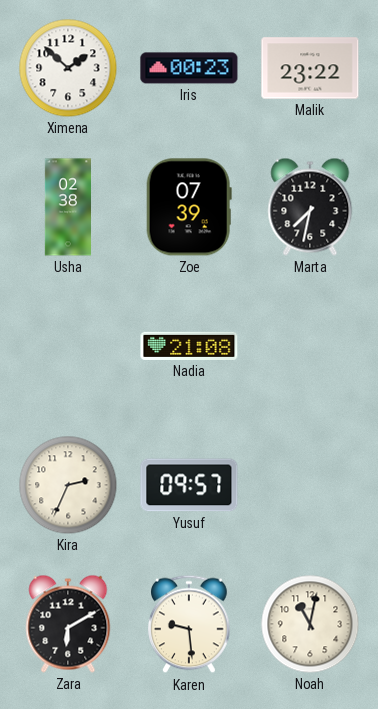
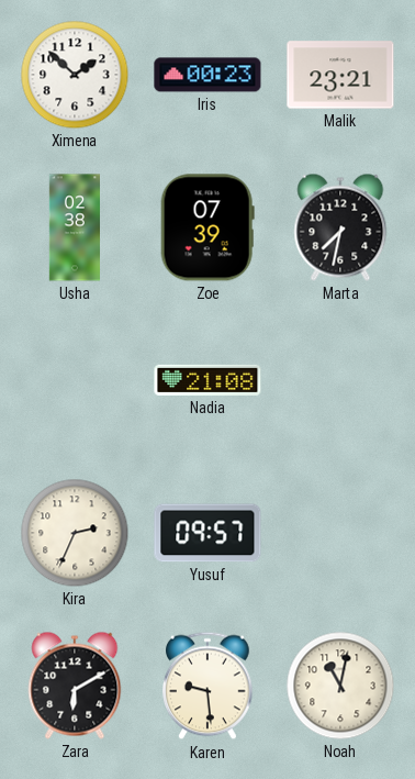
Malik: 23:22 -> 23:21 (340, 75)
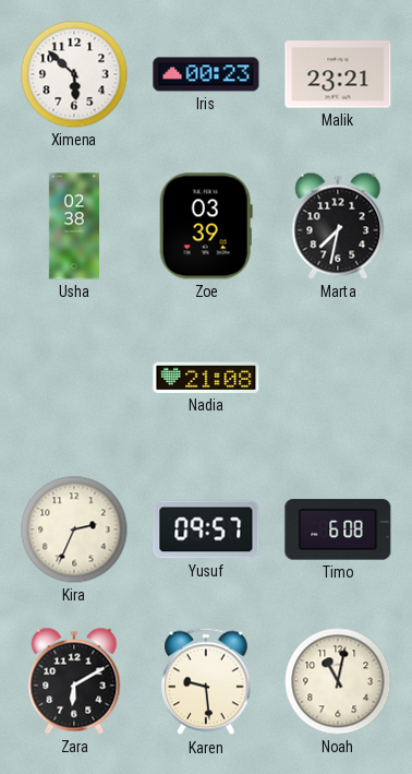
Ximena: 1:52 -> 5:52 (74, 74)
Zoe: 07:39 -> 03:39 (206, 226)
Timo: none -> 6:08 (338, 529)
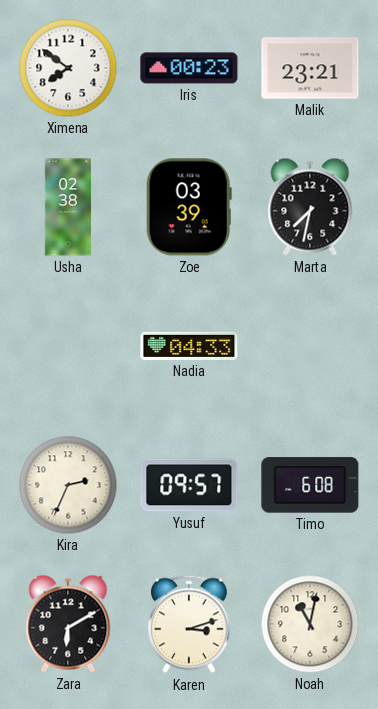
Ximena: 5:52 -> 7:51 (68, 68)
Nadia: 21:08 -> 04:33 (189, 346)
Karen: 9:29 -> 3:12 (190, 624)
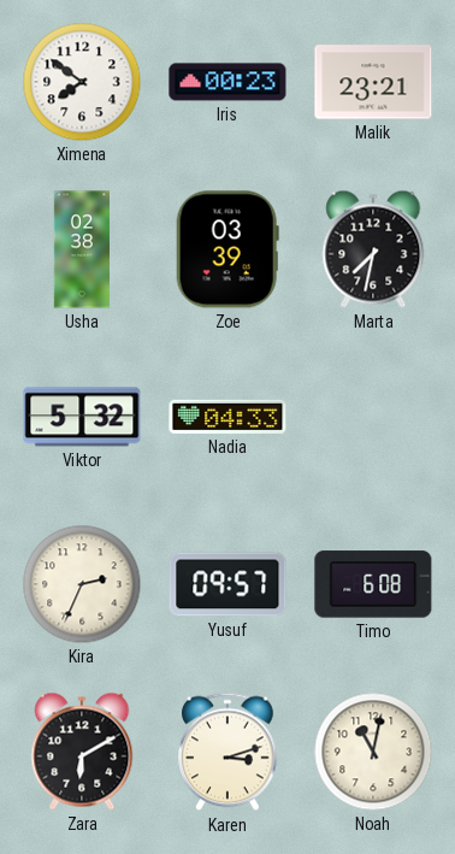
Viktor: none -> 5:32 (82, 417)
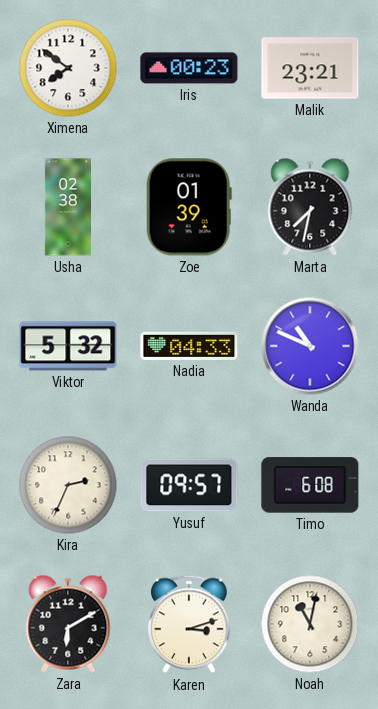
Zoe: 03:39 -> 01:39 (189, 207)
Wanda: none -> 10:49 (310, 346)
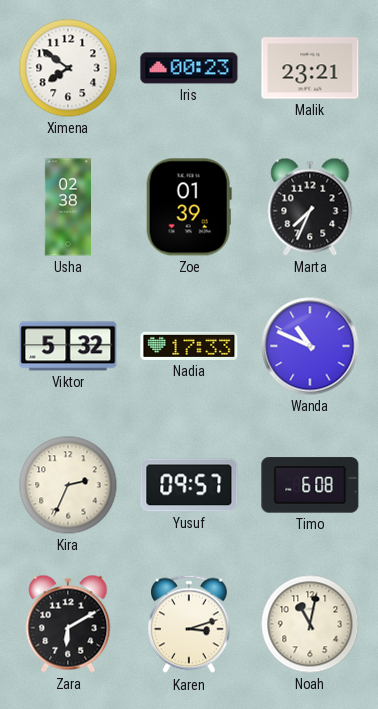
Marta: 7:32 -> 7:34 (310, 207)
Nadia: 04:33 -> 17:33 (189, 346)
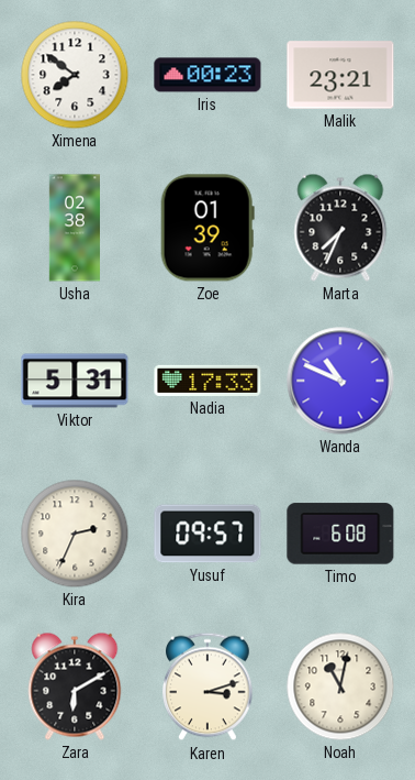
Viktor: 5:32 -> 5:31 (75, 381)
